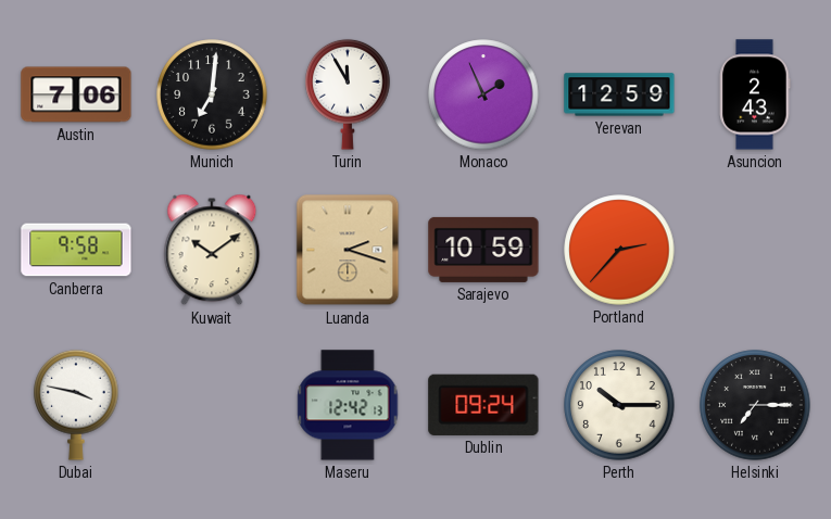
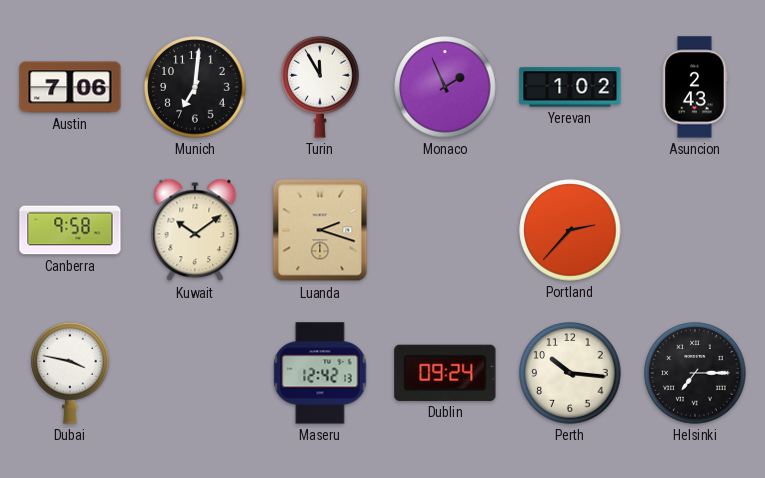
Yerevan: 12:59 -> 1:02 (570, 87)
Sarajevo: 10:59 -> none (483, 250)
Perth: 10:15 -> 10:16 (570, 373)
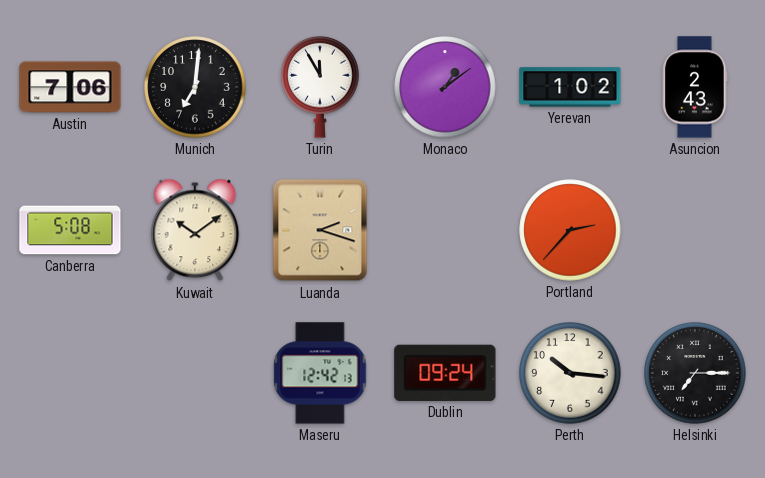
Monaco: 1:56 -> 1:09 (445, 87)
Canberra: 9:58 -> 5:08 (70, 230)
Dubai: 3:47 -> none (70, 373)
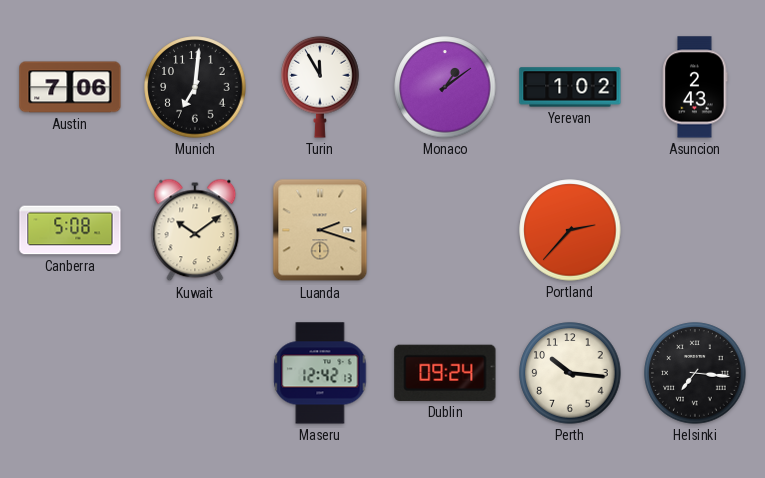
Helsinki: 7:15 -> 7:16 (695, 373)
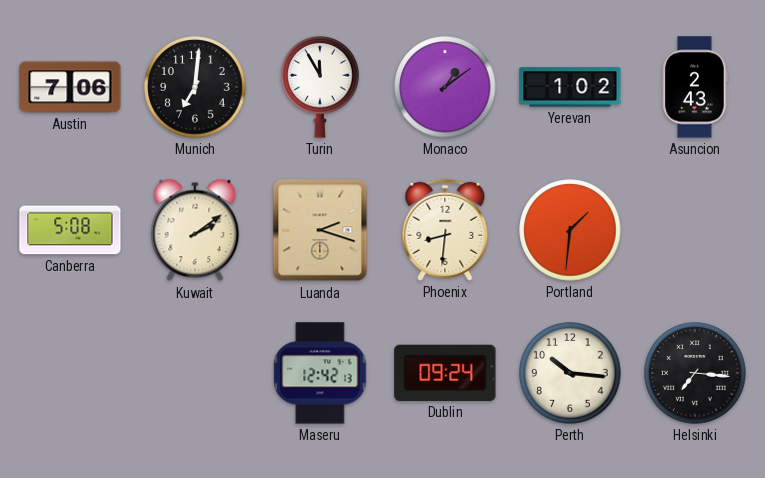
Kuwait: 10:09 -> 2:09 (195, 230)
Phoenix: none -> 8:31 (445, 230)
Portland: 2:37 -> 1:31 (570, 230)
